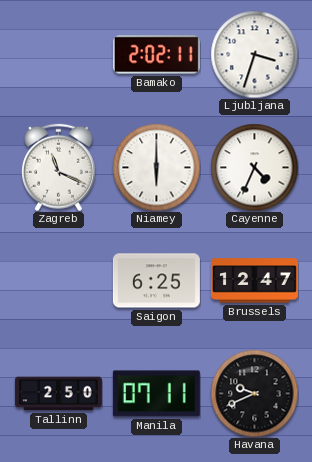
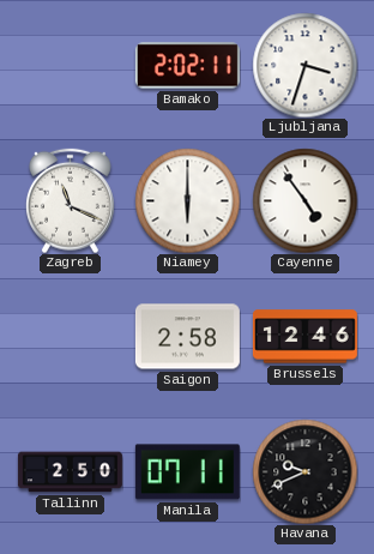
Cayenne: 4:34 -> 4:54 (304, 200)
Saigon: 6:25 -> 2:58 (187, 337)
Brussels: 12:47 -> 12:46 (304, 337)
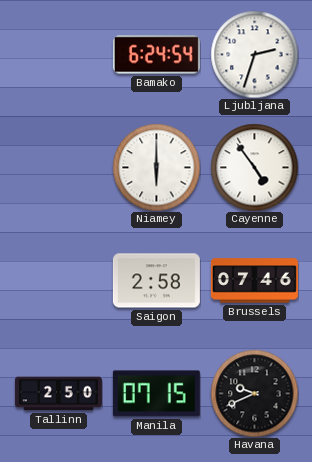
Bamako: 2:02 -> 6:24 (156, 55)
Ljubljana: 3:33 -> 2:33 (254, 54)
Zagreb: 11:19 -> none (71, 200)
Brussels: 12:46 -> 07:46 (254, 281)
Manila: 07:11 -> 07:15 (156, 394)
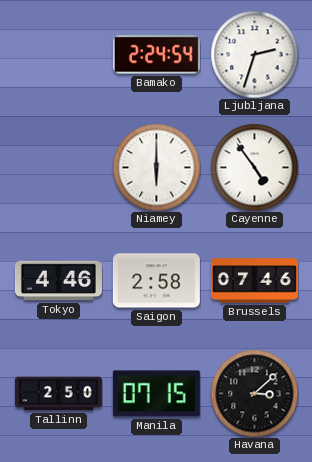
Bamako: 6:24 -> 2:24 (156, 55)
Tokyo: none -> 4:46 (58, 281)
Havana: 9:41 -> 3:08 (254, 393)
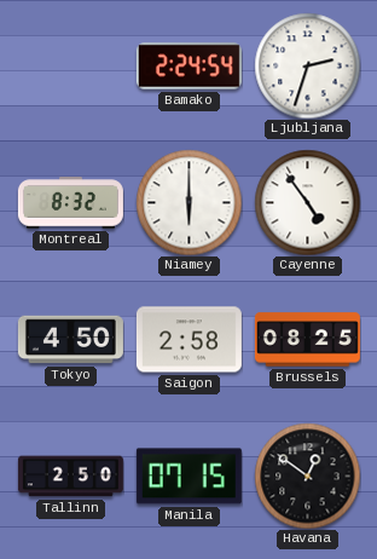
Montreal: none -> 8:32 (70, 203)
Tokyo: 4:46 -> 4:50 (70, 340)
Brussels: 07:46 -> 08:25 (307, 340)
Havana: 3:08 -> 12:51 (307, 476)
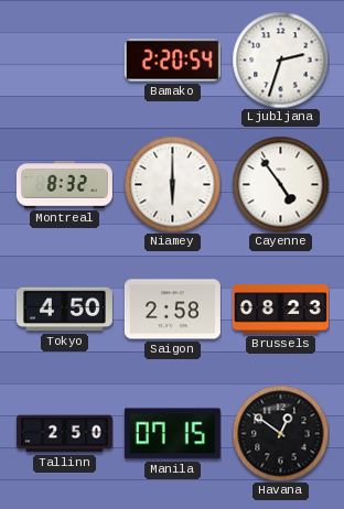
Bamako: 2:24 -> 2:20 (172, 61)
Brussels: 08:25 -> 08:23 (280, 310)
